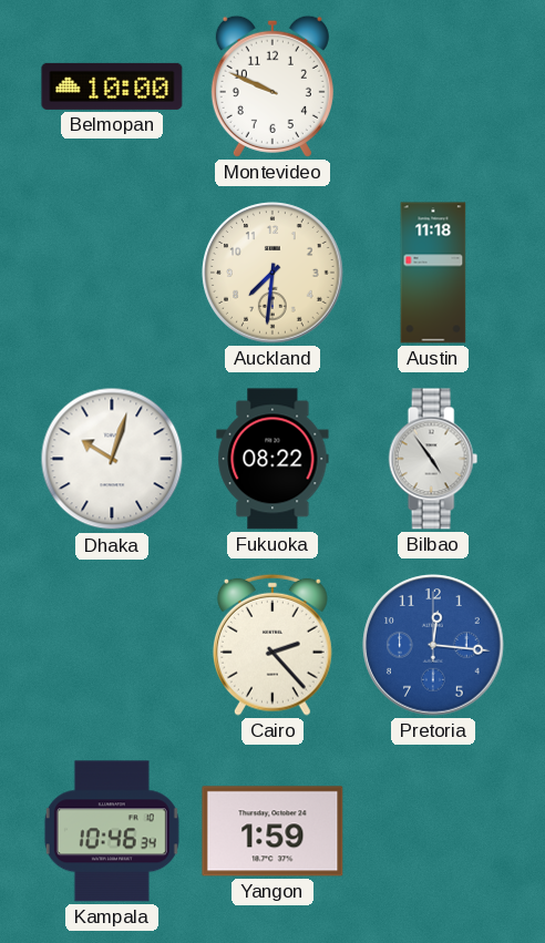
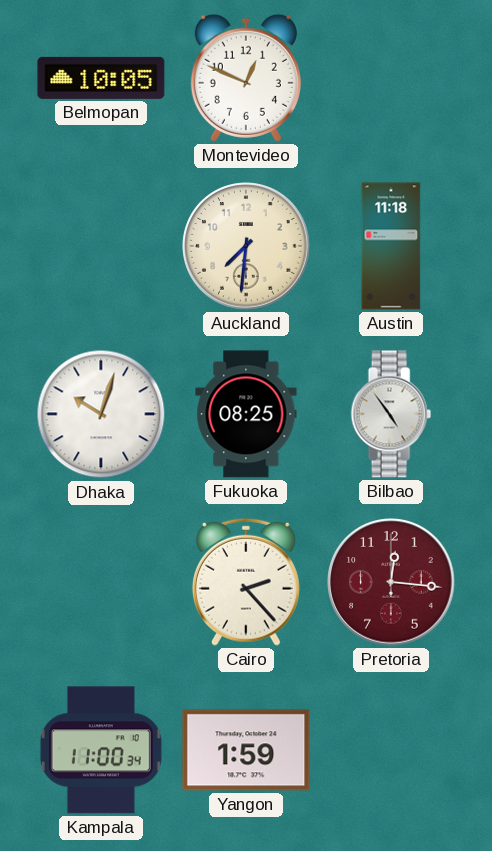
Belmopan: 10:00 -> 10:05 (101, 78)
Montevideo: 9:49 -> 12:49 (246, 78)
Fukuoka: 08:22 -> 08:25 (246, 414)
Pretoria dial: blue -> burgundy (391, 582)
Kampala: 10:46 -> 11:00 (101, 750)
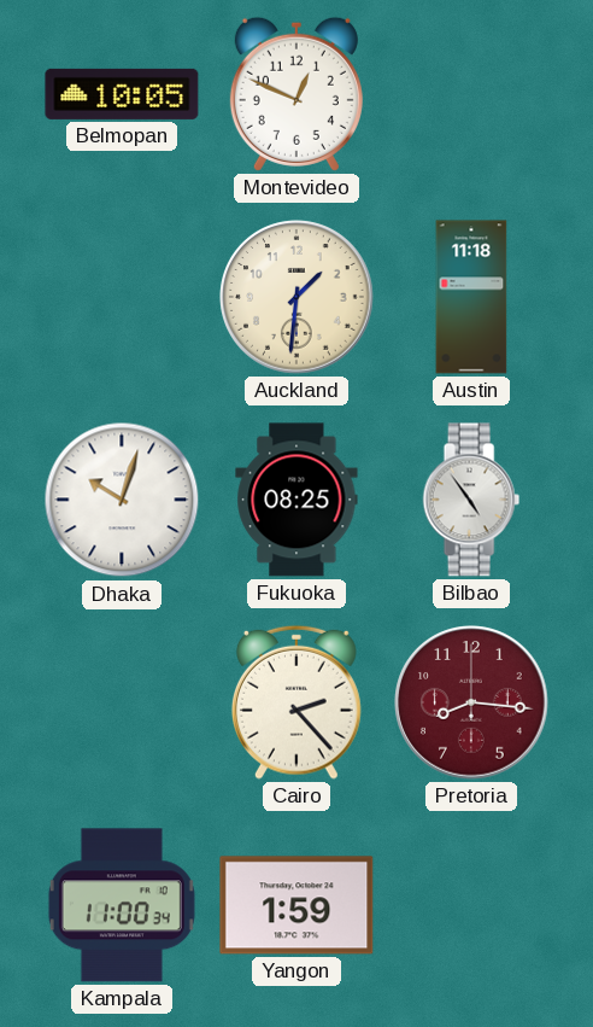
Auckland: 7:31 -> 1:31 (296, 297)
Pretoria: 12:16 -> 8:16 (471, 702)
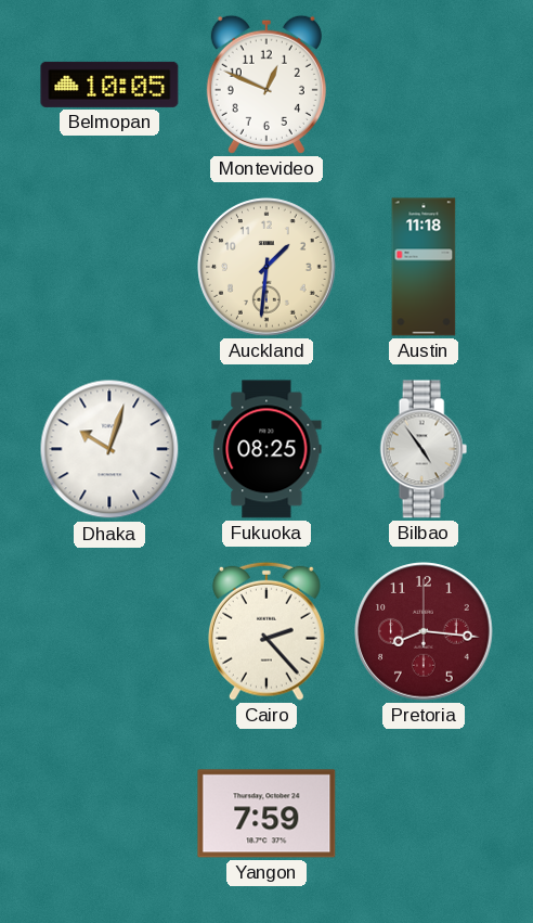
Kampala: 11:00 -> none (122, 905)
Yangon: 1:59 -> 7:59 (266, 813)
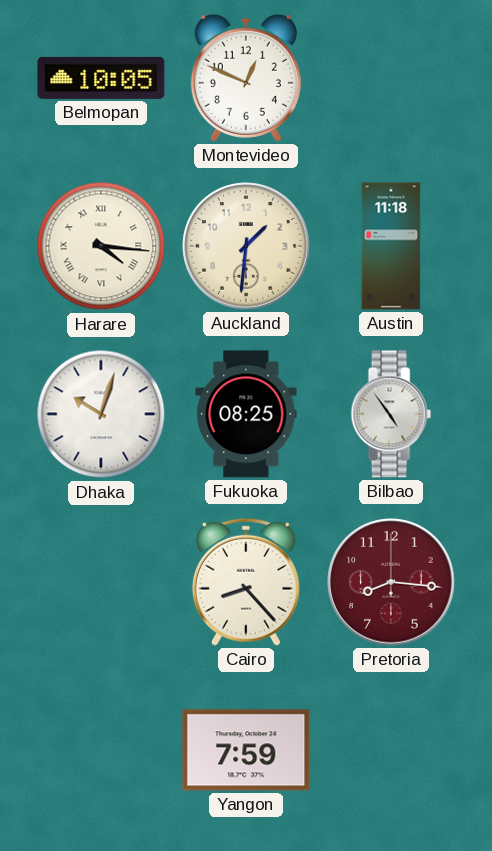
Harare: none -> 4:16 (101, 246)
Cairo: 2:23 -> 8:23 (246, 582)
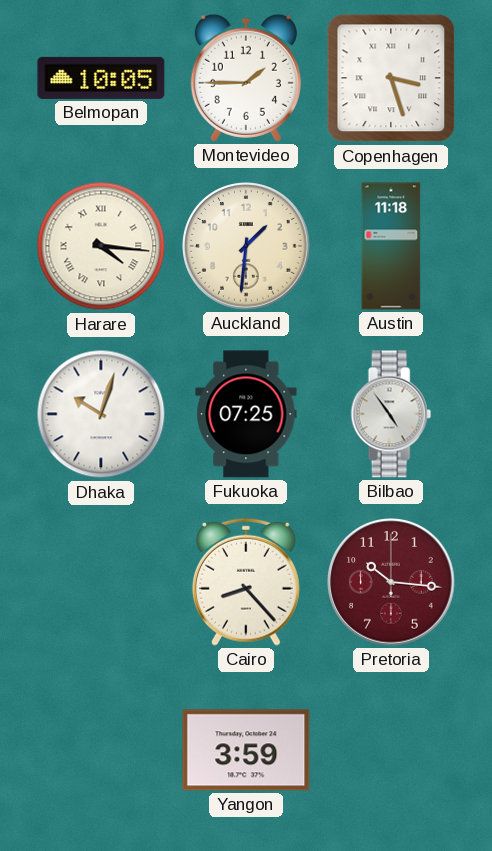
Montevideo: 12:49 -> 1:45 (246, 78)
Copenhagen: none -> 3:27 (391, 78)
Fukuoka: 08:25 -> 07:25 (246, 414)
Pretoria: 8:16 -> 10:16 (391, 582)
Yangon: 7:59 -> 3:59 (246, 750)
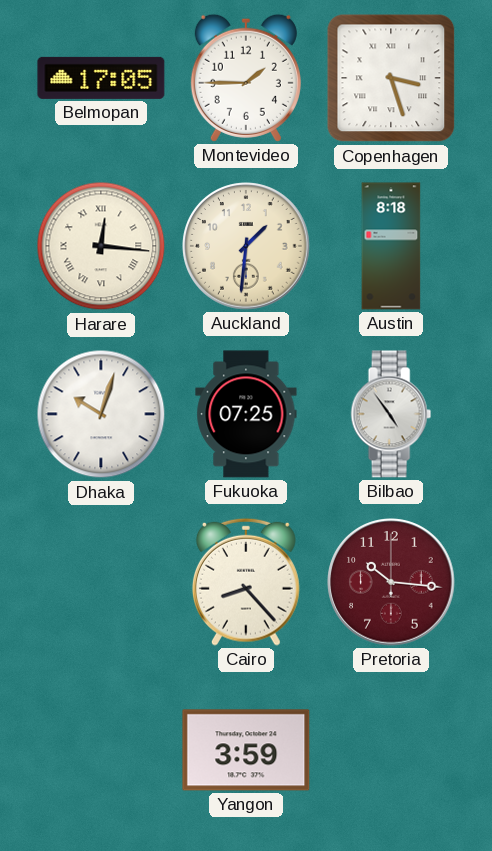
Belmopan: 10:05 -> 17:05 (101, 78)
Harare: 4:16 -> 12:16 (101, 246)
Austin: 11:18 -> 8:18 (391, 246)
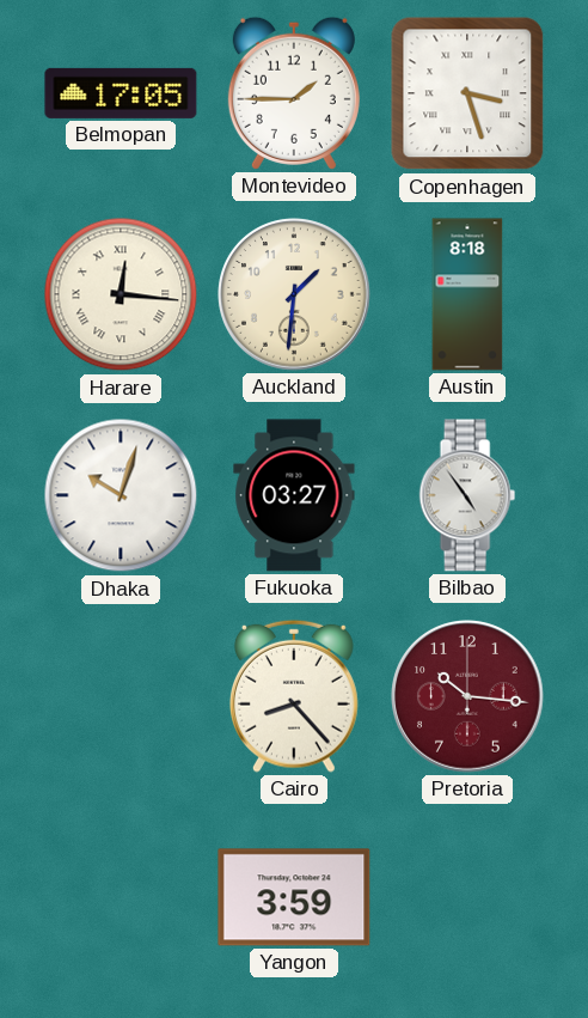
Fukuoka: 07:25 -> 03:27 (294, 495)
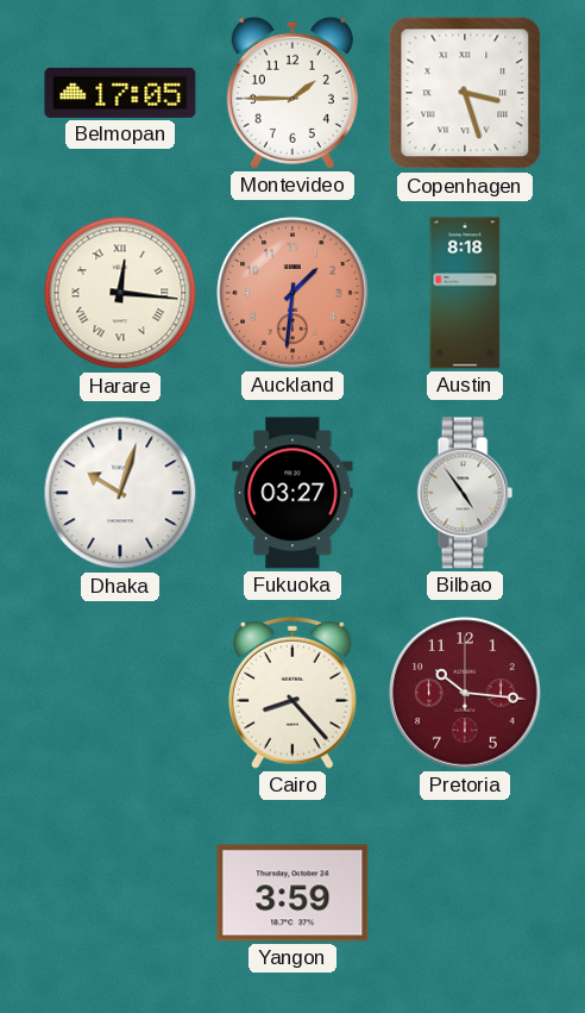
Auckland dial: cream -> salmon (292, 293)
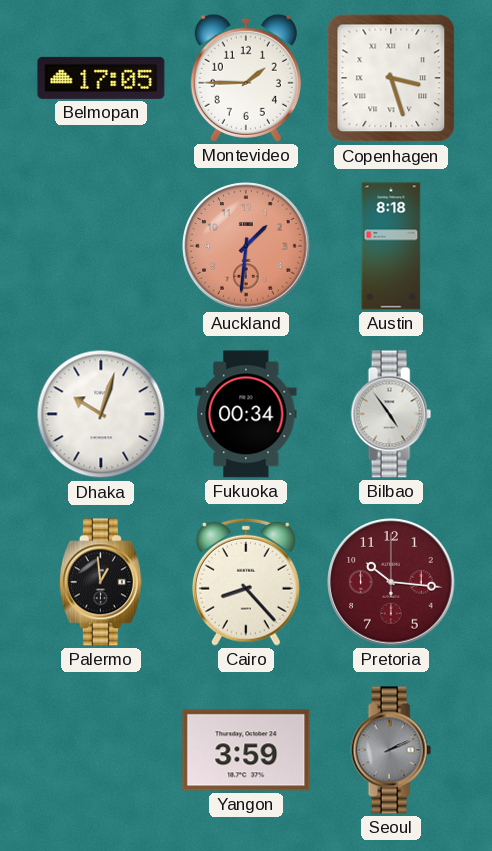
Harare: 12:16 -> none (120, 293)
Fukuoka: 03:27 -> 00:34 (246, 414)
Palermo: none -> 12:59 (101, 582)
Seoul: none -> 2:11 (391, 750)
